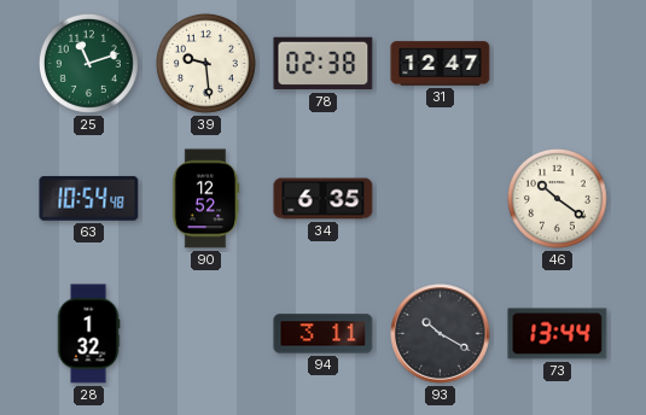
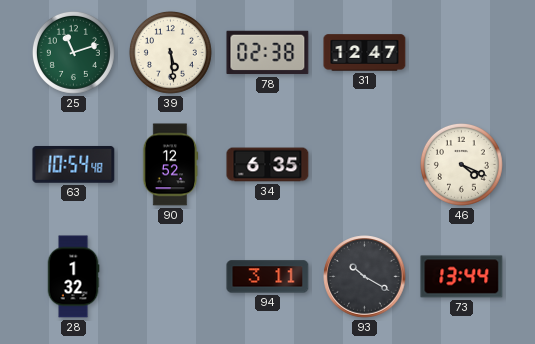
39: 9:29 -> 5:29 (170, 52)
46: 10:21 -> 4:19 (461, 164)
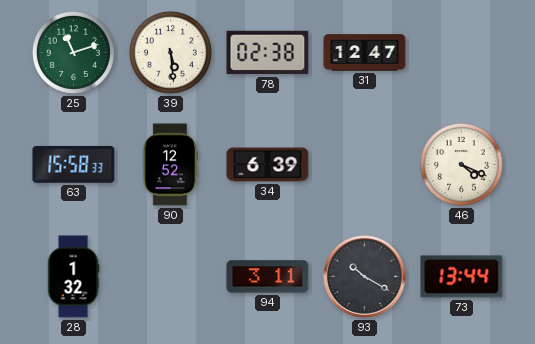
63: 10:54 -> 15:58 (74, 164)
34: 6:35 -> 6:39 (268, 165)
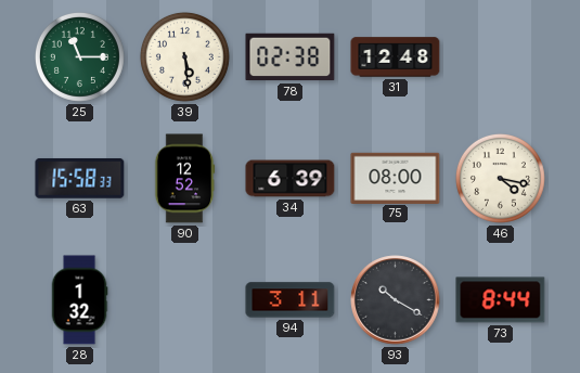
25: 11:12 -> 11:15 (79, 56)
31: 12:47 -> 12:48 (396, 57)
75: none -> 08:00 (396, 178)
46: 4:19 -> 4:17 (500, 178)
73: 13:44 -> 8:44 (501, 300)
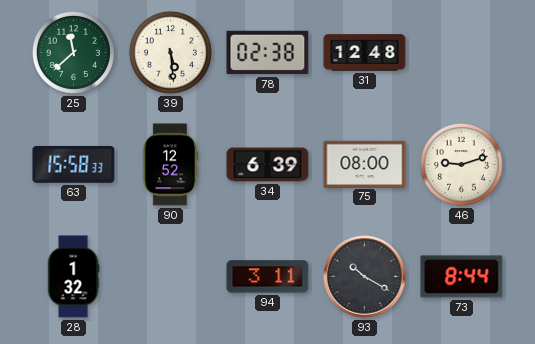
25: 11:15 -> 11:38 (73, 52)
46: 4:17 -> 9:12 (461, 164)
